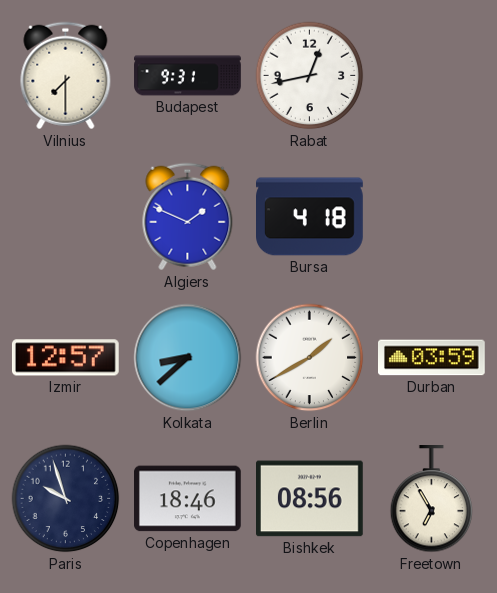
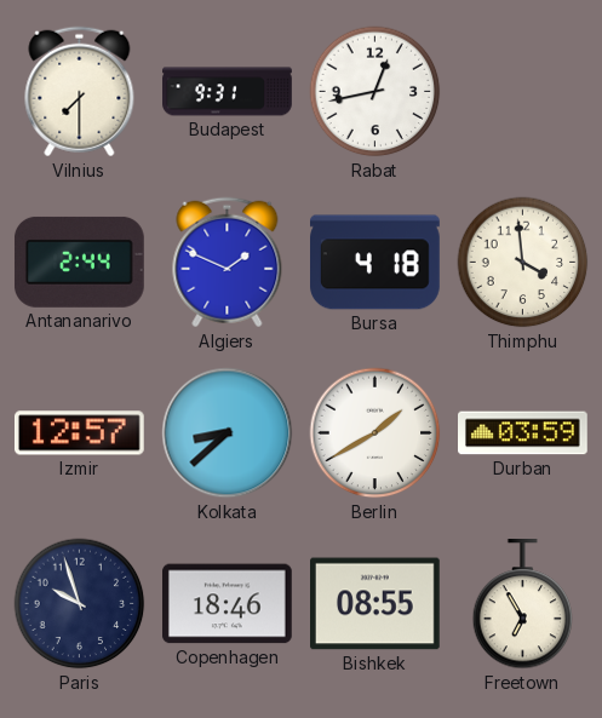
Antananarivo: none -> 2:44 (79, 262)
Thimphu: none -> 3:59 (523, 263)
Bishkek: 08:56 -> 08:55 (375, 604)
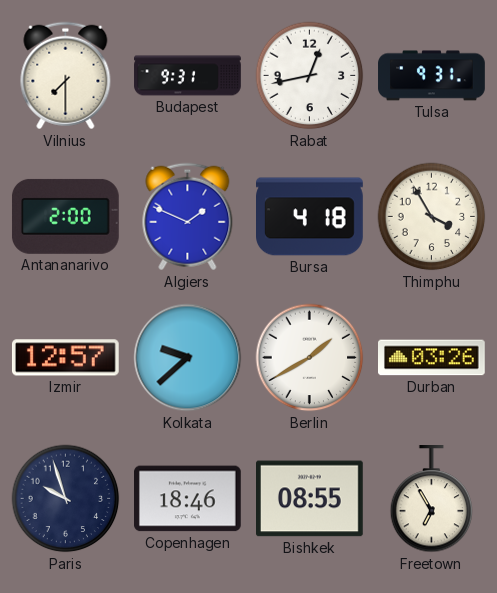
Tulsa: none -> 9:31 (432, 76)
Antananarivo: 2:44 -> 2:00 (65, 216)
Thimphu: 3:59 -> 3:55 (432, 217)
Kolkata: 8:38 -> 9:38 (188, 358)
Durban: 03:59 -> 03:26 (432, 358)
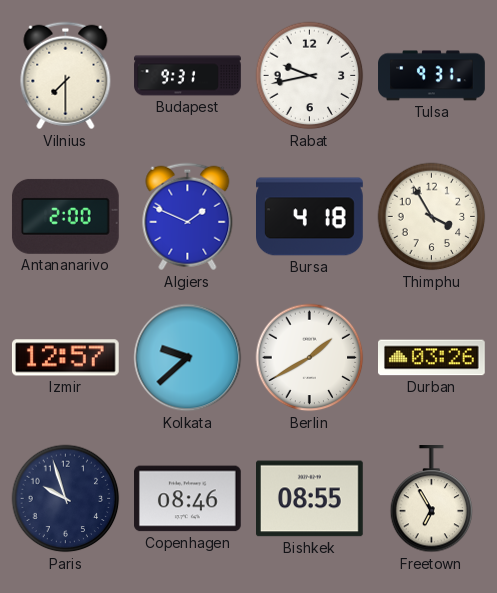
Rabat: 12:43 -> 9:43 (310, 76)
Copenhagen: 18:46 -> 08:46 (188, 499)
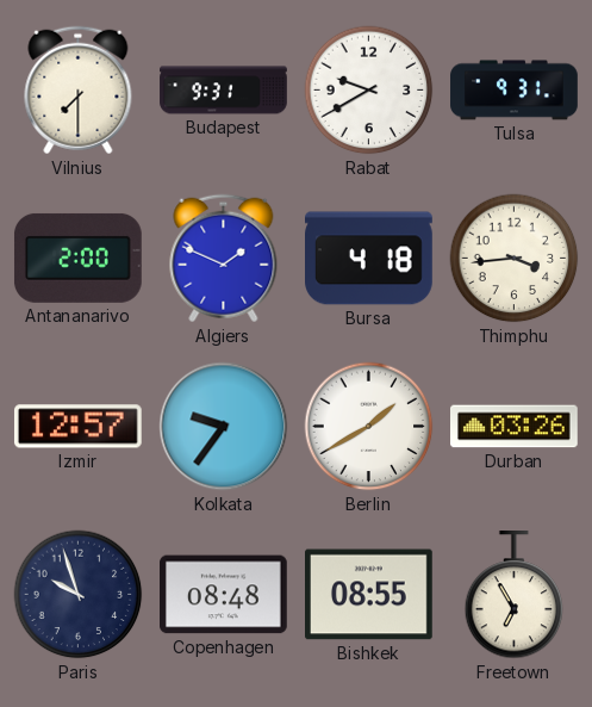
Rabat: 9:43 -> 9:40 (369, 91)
Thimphu: 3:55 -> 3:44 (515, 259)
Kolkata: 9:38 -> 9:36 (224, 427)
Copenhagen: 08:46 -> 08:48 (224, 595)
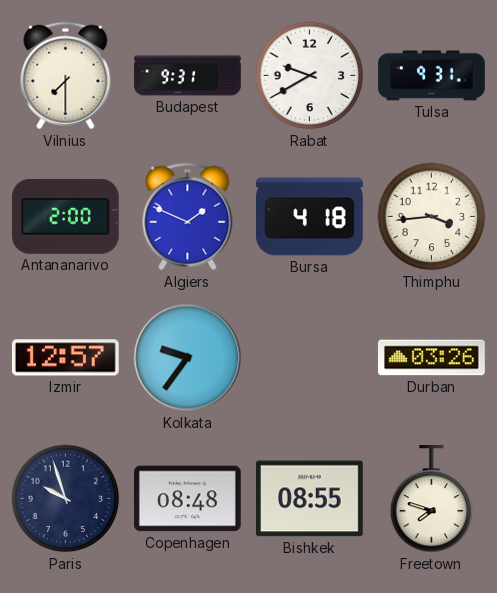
Berlin: 1:40 -> none (369, 427)
Freetown: 6:55 -> 7:48 (432, 500)
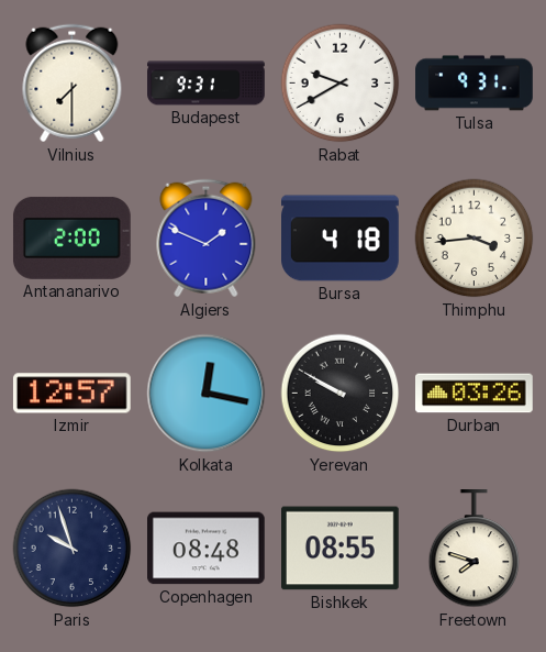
Kolkata: 9:36 -> 12:17 (207, 394)
Yerevan: none -> 9:50 (341, 394)
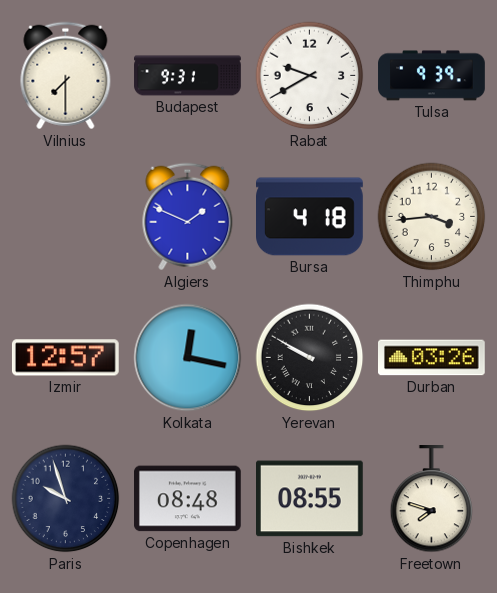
Tulsa: 9:31 -> 9:39 (432, 76)
Antananarivo: 2:00 -> none (71, 237)
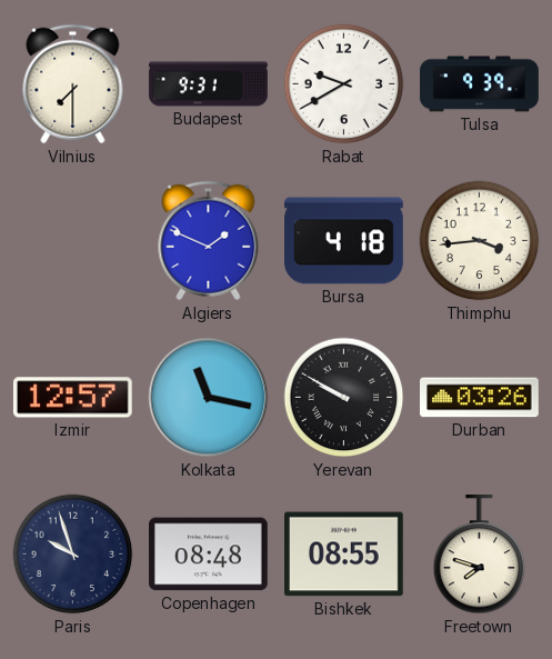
Kolkata: 12:17 -> 11:17 (209, 398)
